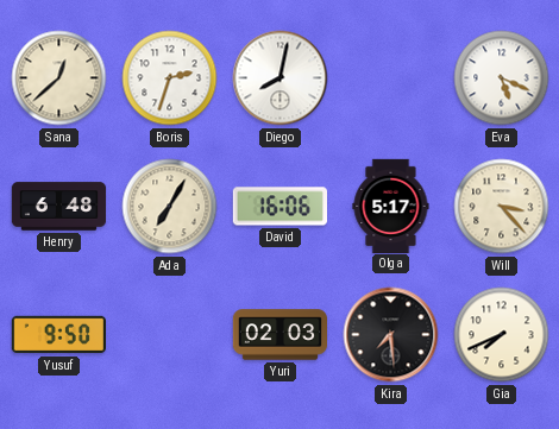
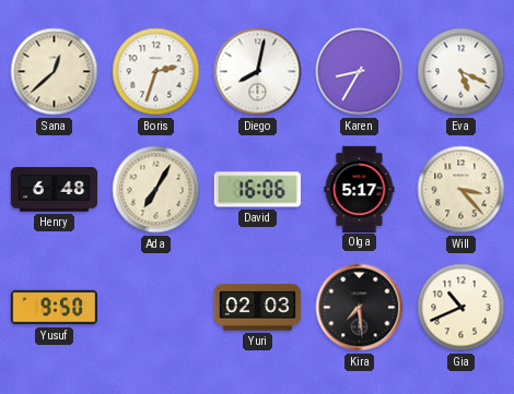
Karen: none -> 8:35 (360, 72)
Gia: 7:41 -> 10:41 (462, 308)
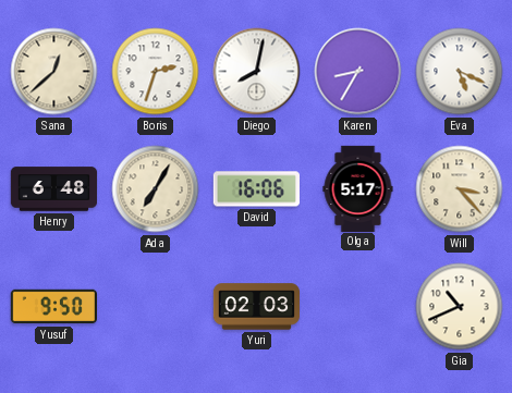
Kira: 7:29 -> none (360, 308)
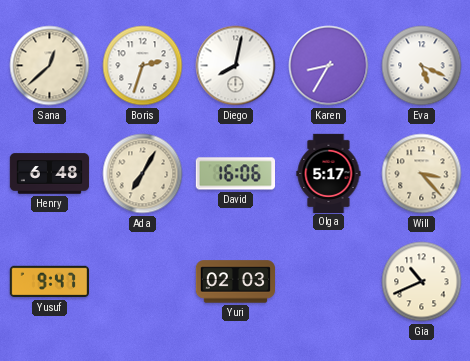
Yusuf: 9:50 -> 9:47 (49, 282)
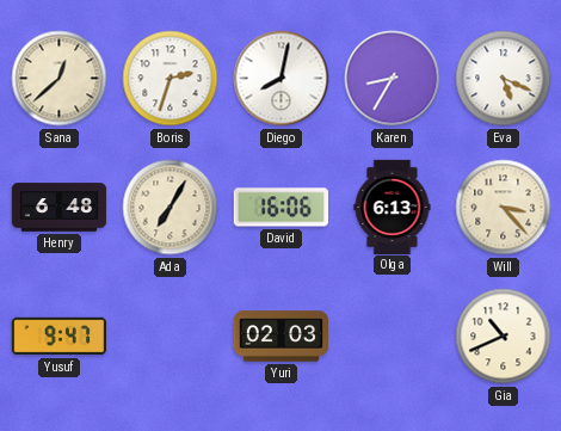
Olga: 5:17 -> 6:13 (393, 207)
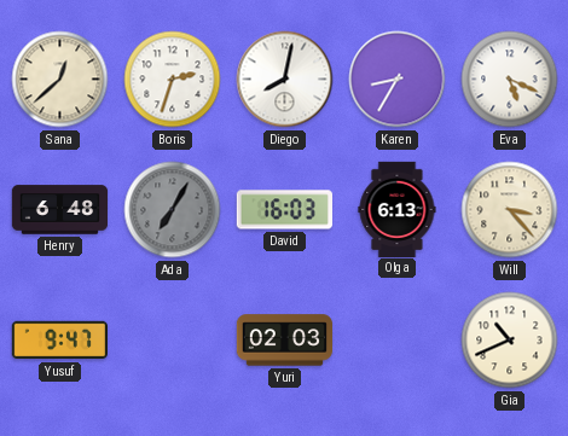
Ada dial: cream -> grey (173, 210)
David: 16:06 -> 16:03 (284, 210)
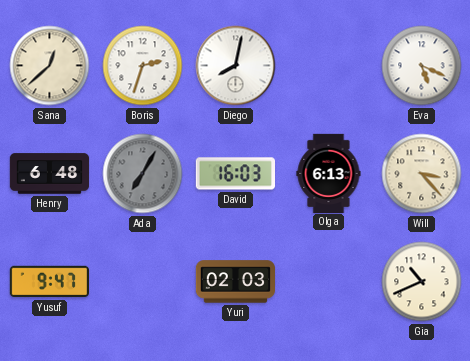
Karen: 8:35 -> none (398, 80)
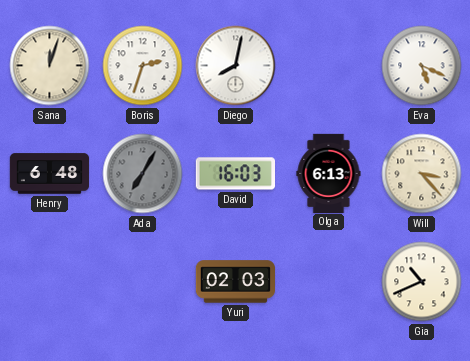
Sana: 12:38 -> 12:03 (50, 66)
Yusuf: 9:47 -> none (49, 282)
